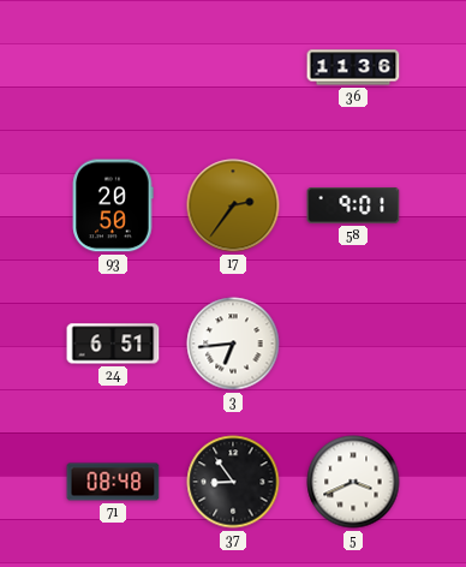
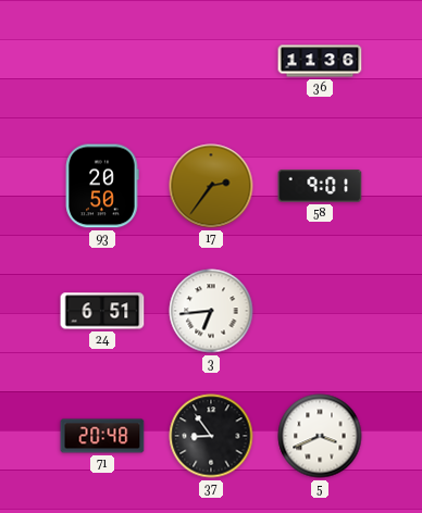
71: 08:48 -> 20:48 (102, 436)
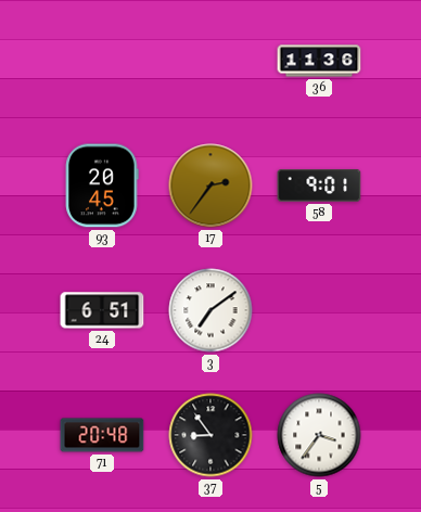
93: 20:50 -> 20:45 (102, 185)
3: 6:44 -> 7:09 (210, 310)
5: 3:41 -> 3:36 (319, 435)
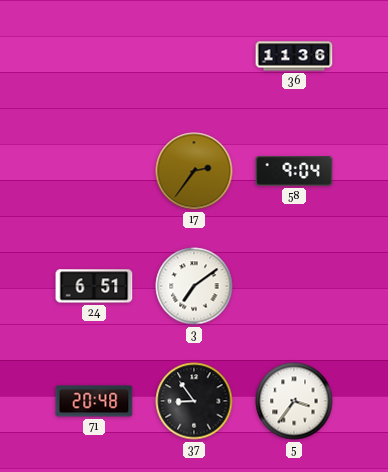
93: 20:45 -> none (102, 185)
58: 9:01 -> 9:04 (294, 171)
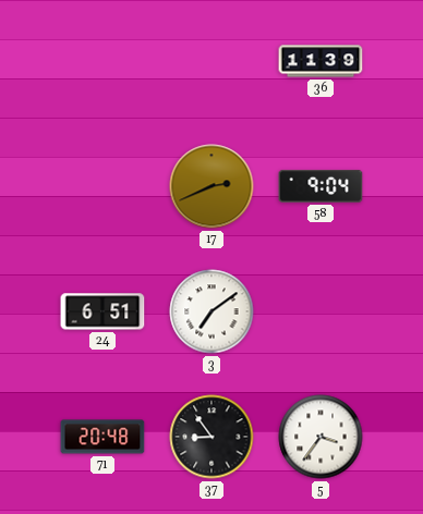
36: 11:36 -> 11:39 (321, 61)
17: 2:36 -> 2:41 (211, 186)
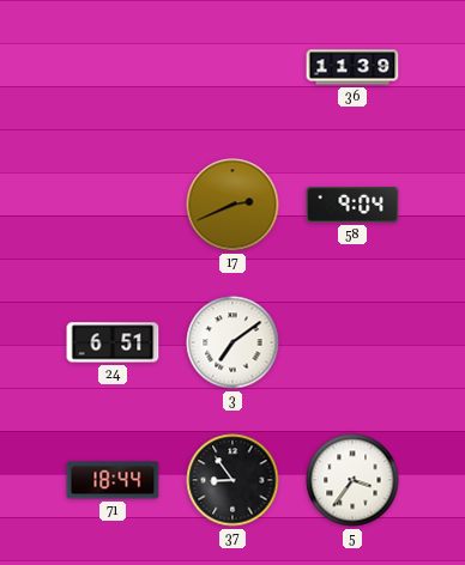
71: 20:48 -> 18:44 (113, 480)
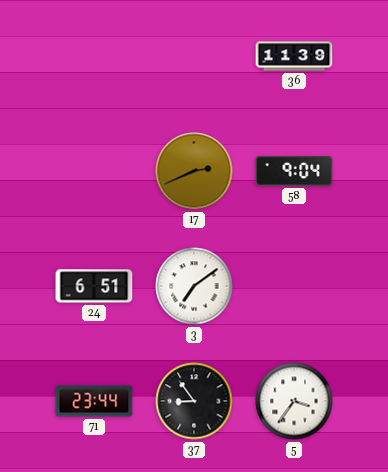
71: 18:44 -> 23:44 (94, 401)
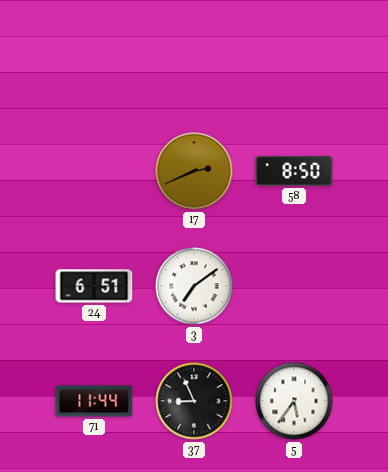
36: 11:39 -> none (294, 56)
58: 9:04 -> 8:50 (294, 171)
71: 23:44 -> 11:44 (94, 401)
37: 8:54 -> 8:56 (194, 401)
5: 3:36 -> 5:36 (294, 401)
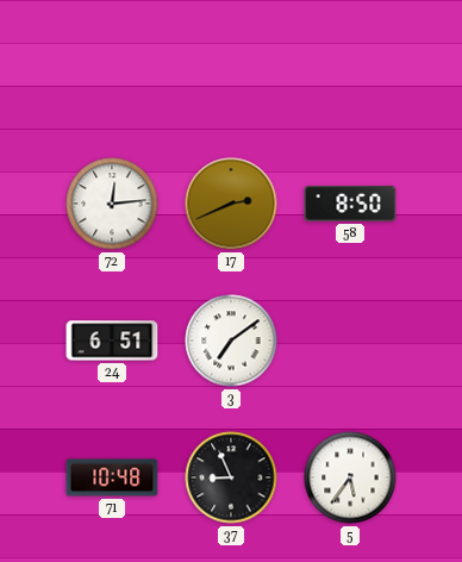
72: none -> 12:14 (112, 204)
71: 11:44 -> 10:48 (112, 477)
